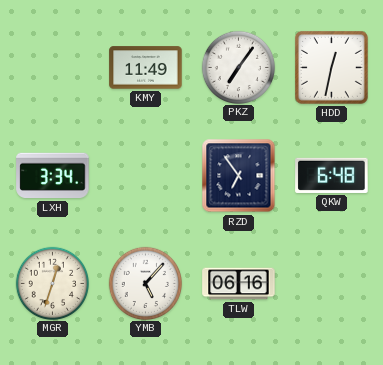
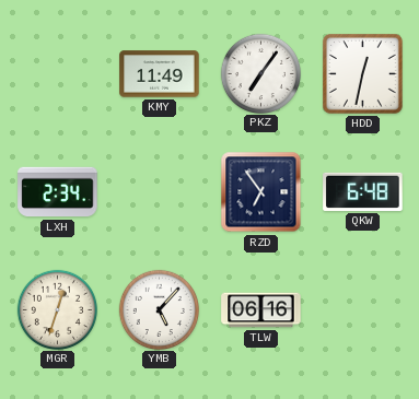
LXH: 3:34 -> 2:34 (58, 192)
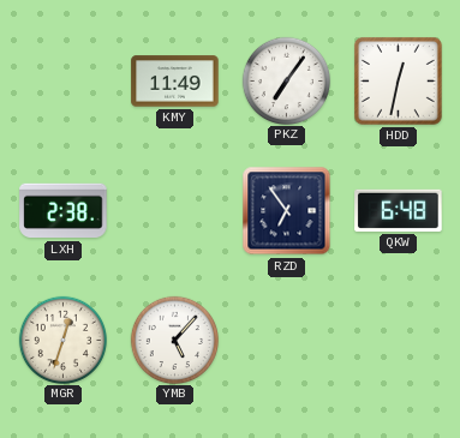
LXH: 2:34 -> 2:38 (64, 211)
TLW: 06:16 -> none (261, 310)
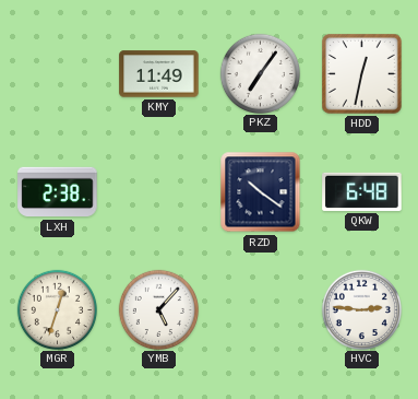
RZD: 6:54 -> 10:21 (261, 192)
HVC: none -> 2:46 (361, 309)
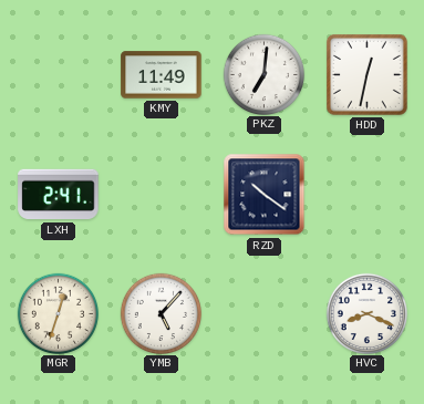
PKZ: 7:06 -> 7:01 (263, 74)
LXH: 2:38 -> 2:41 (59, 195)
QKW: 6:48 -> none (362, 191)
HVC: 2:46 -> 8:19 (366, 313)
